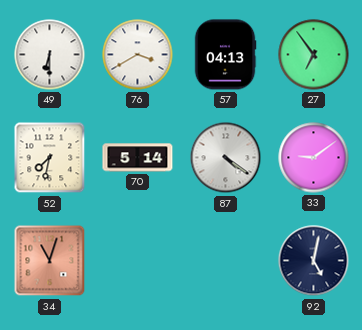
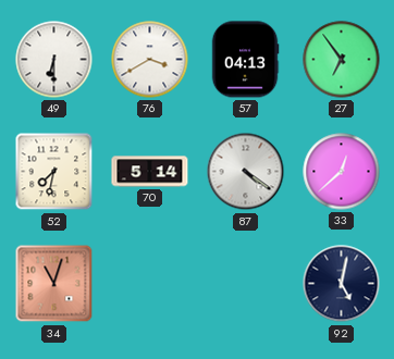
33: 9:09 -> 12:38 (342, 172)
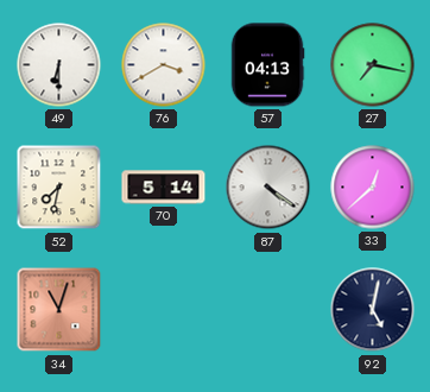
27: 6:54 -> 7:17 (373, 65)
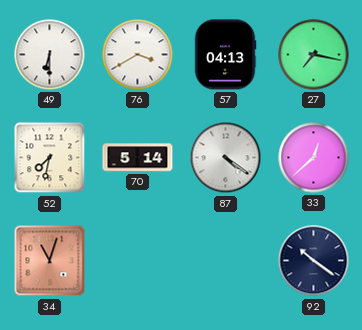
92: 5:02 -> 10:21 (314, 261)
